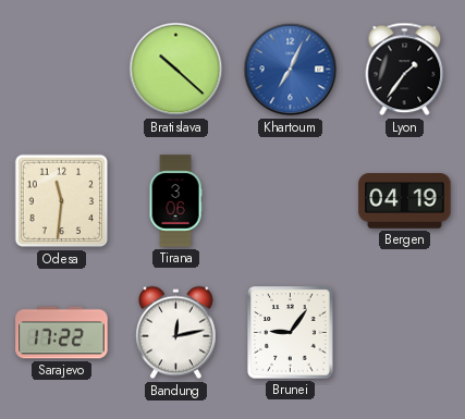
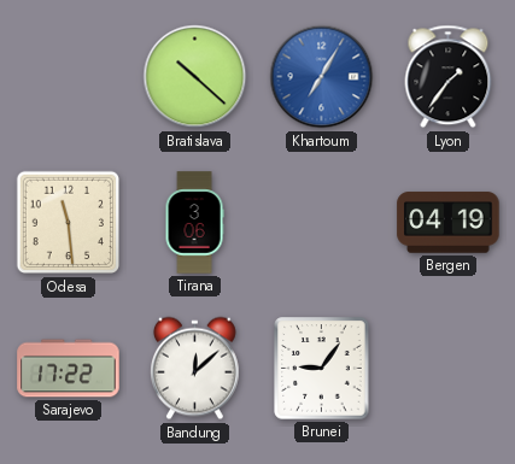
Khartoum: 7:04 -> 7:05 (322, 77)
Odesa: 11:31 -> 11:29 (69, 223)
Bandung: 12:13 -> 12:08 (194, 369)
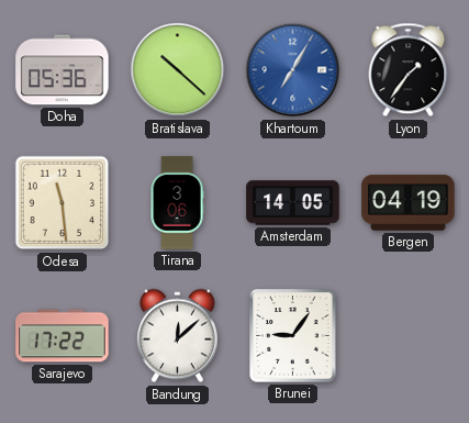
Doha: none -> 05:36 (63, 70)
Amsterdam: none -> 14:05 (293, 203)
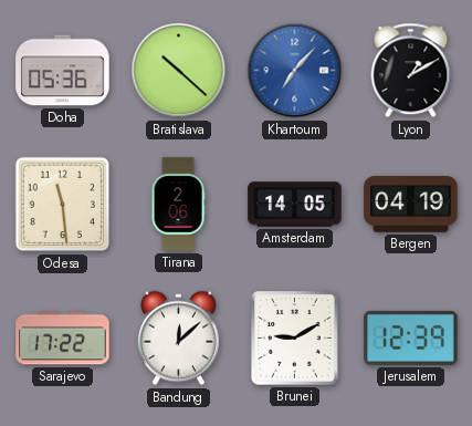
Khartoum: 7:05 -> 7:07 (295, 71)
Lyon: 1:36 -> 1:10 (411, 71)
Tirana: 3:06 -> 2:06 (178, 205)
Brunei: 9:06 -> 9:10 (295, 339)
Jerusalem: none -> 12:39 (411, 337)
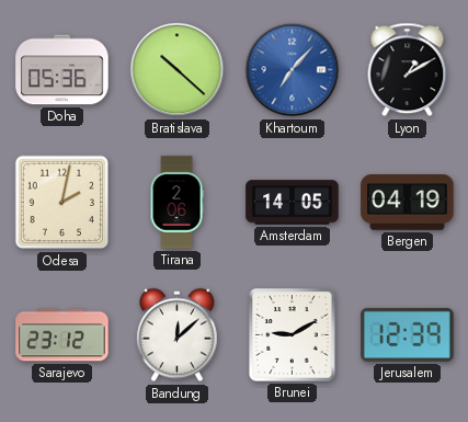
Odesa: 11:29 -> 2:02 (62, 203)
Sarajevo: 17:22 -> 23:12 (62, 335)
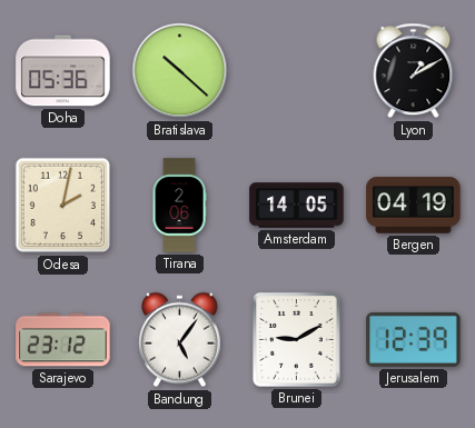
Khartoum: 7:07 -> none (293, 70)
Bandung: 12:08 -> 5:06 (179, 340)
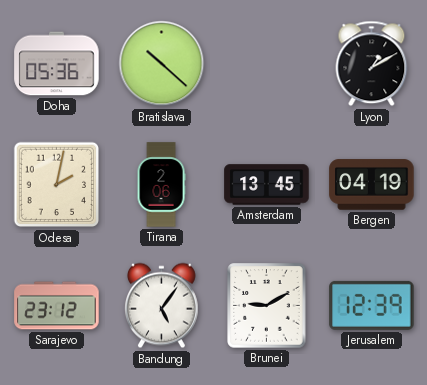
Amsterdam: 14:05 -> 13:45 (267, 185)
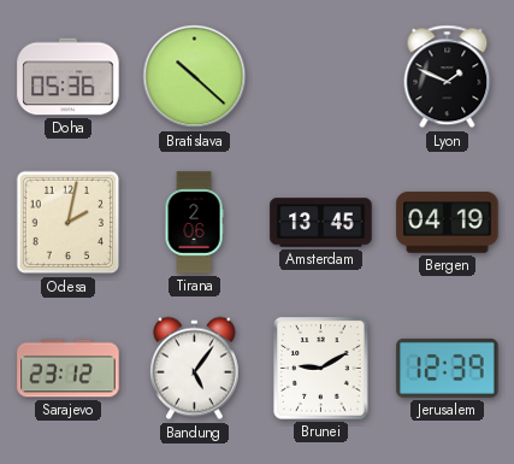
Lyon: 1:10 -> 1:49 (448, 77)
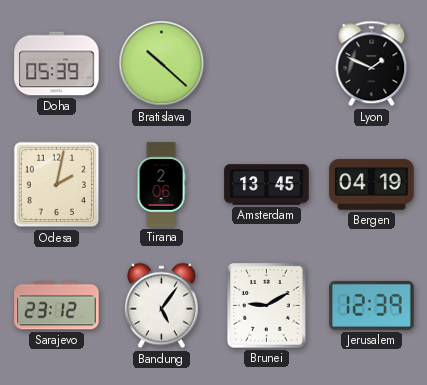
Doha: 05:36 -> 05:39 (57, 64)
